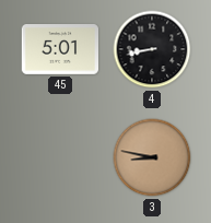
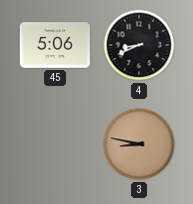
45: 5:01 -> 5:06 (55, 46)
4: 8:43 -> 8:41 (139, 45)
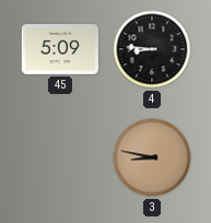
45: 5:06 -> 5:09 (60, 50)
4: 8:41 -> 8:46 (152, 49)
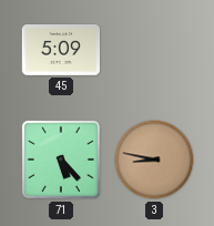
4: 8:46 -> none (152, 49)
71: none -> 5:23 (61, 160)
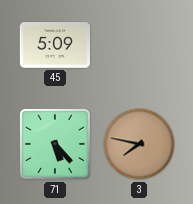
3: 8:47 -> 7:47 (139, 144)
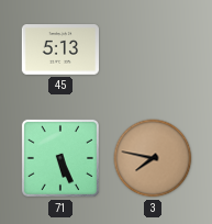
45: 5:09 -> 5:13 (60, 51)
71: 5:23 -> 5:26 (60, 158)
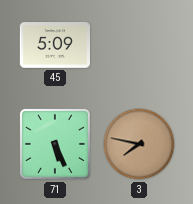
45: 5:13 -> 5:09 (55, 46)
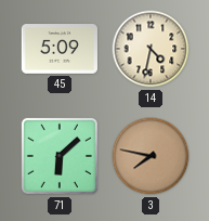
14: none -> 4:32 (151, 49)
71: 5:26 -> 6:08 (60, 156)
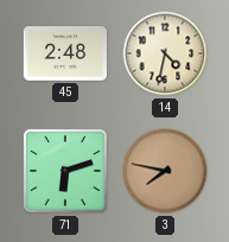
45: 5:09 -> 2:48 (65, 55)
71: 6:08 -> 6:12 (65, 171)
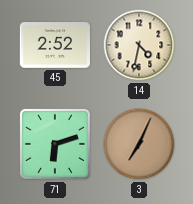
45: 2:48 -> 2:52 (55, 46)
3: 7:47 -> 7:04 (139, 144)
